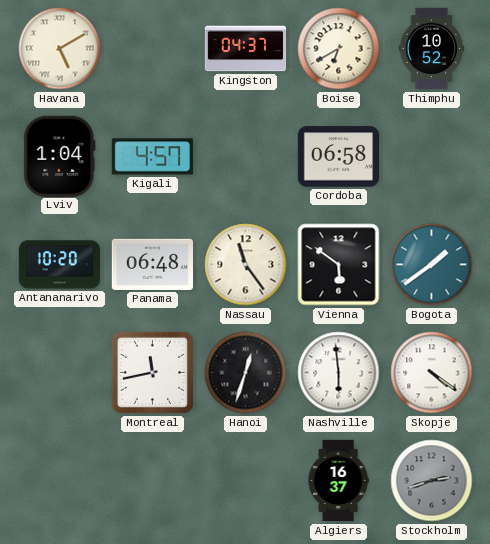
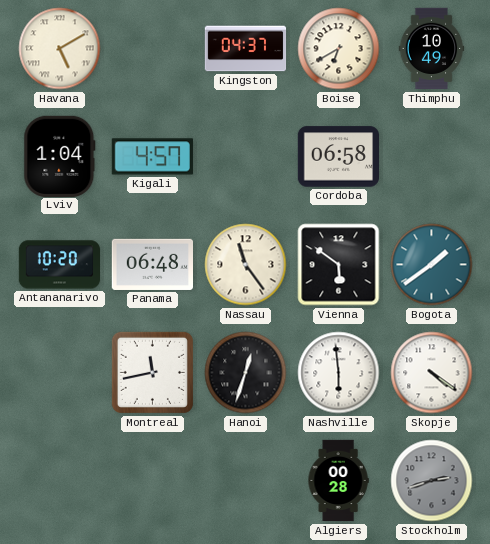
Thimphu: 10:52 -> 10:49 (432, 49)
Algiers: 16:37 -> 00:28 (338, 481)
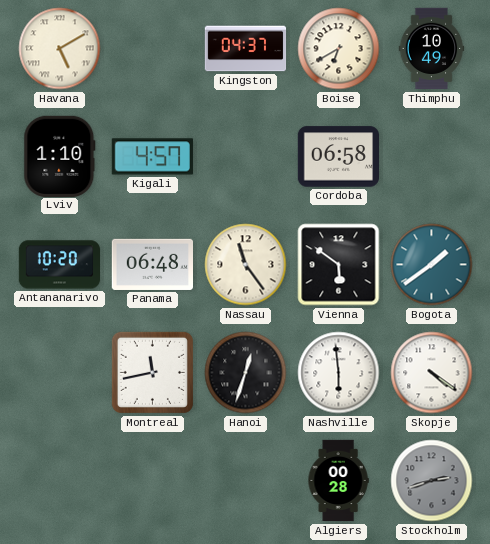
Lviv: 1:04 -> 1:10 (60, 156)
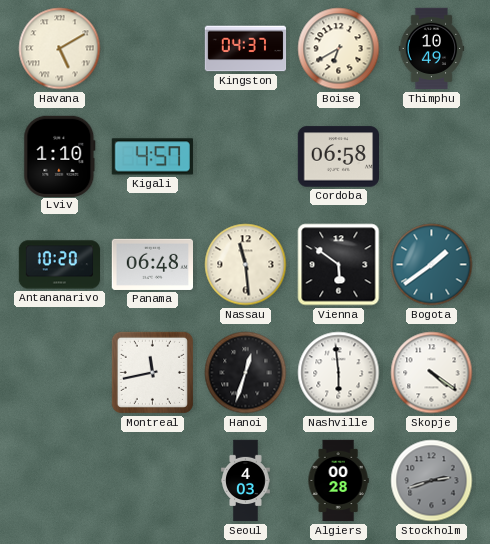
Nassau: 11:24 -> 11:29 (246, 265)
Seoul: none -> 4:03 (246, 481)
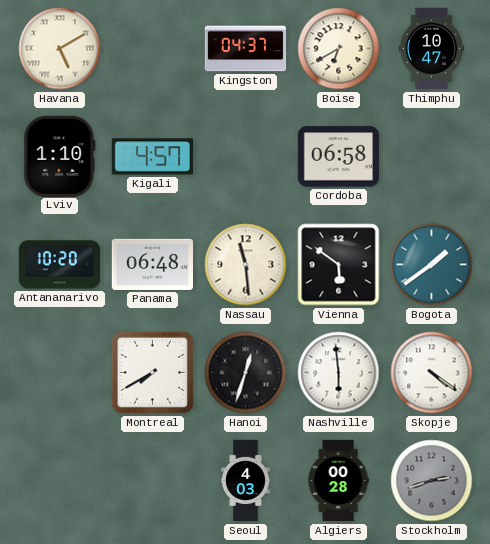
Thimphu: 10:49 -> 10:47 (432, 49)
Montreal: 11:43 -> 7:40 (152, 372)
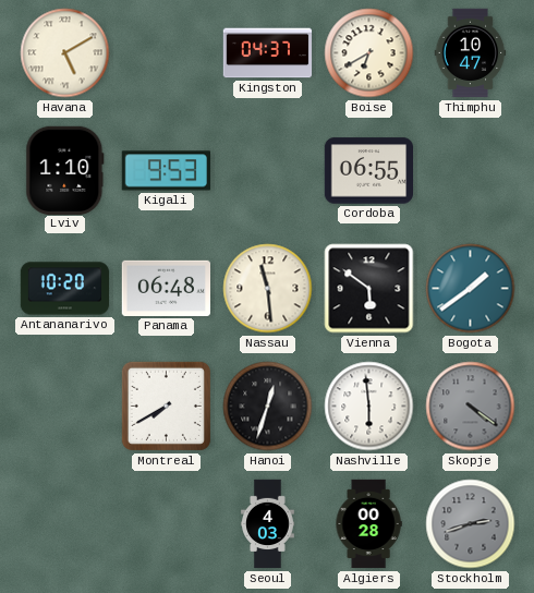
Kigali: 4:57 -> 9:53 (166, 171)
Cordoba: 06:58 -> 06:55 (368, 171)
Skopje dial: white -> grey (471, 407)
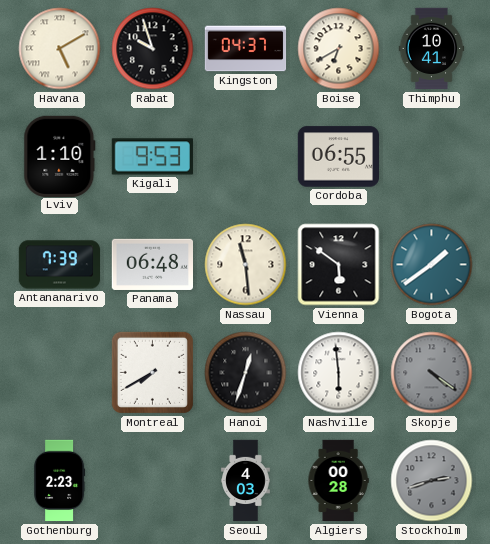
Rabat: none -> 9:57 (153, 49)
Thimphu: 10:47 -> 10:41 (432, 49)
Antananarivo: 10:20 -> 7:39 (60, 265)
Gothenburg: none -> 2:23 (59, 481)
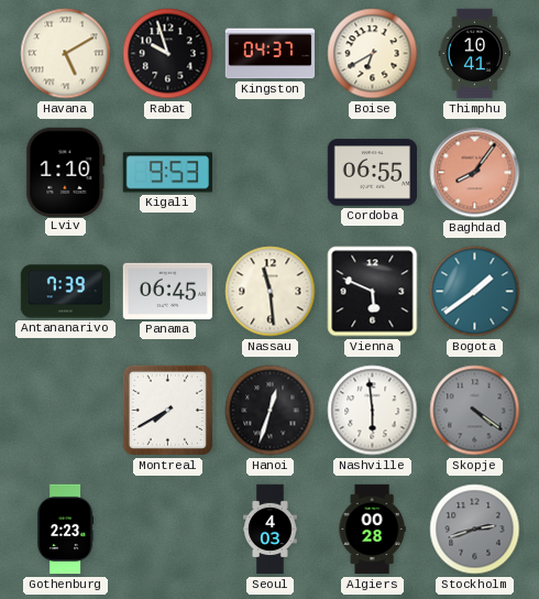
Baghdad: none -> 8:06 (475, 173)
Panama: 06:48 -> 06:45 (167, 291)
Vienna: 5:51 -> 5:49 (373, 292)
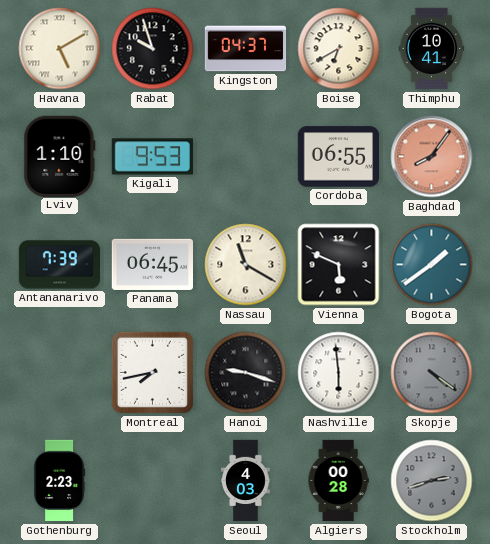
Nassau: 11:29 -> 11:20 (246, 265)
Montreal: 7:40 -> 7:43 (152, 372)
Hanoi: 12:33 -> 9:18 (246, 373)
